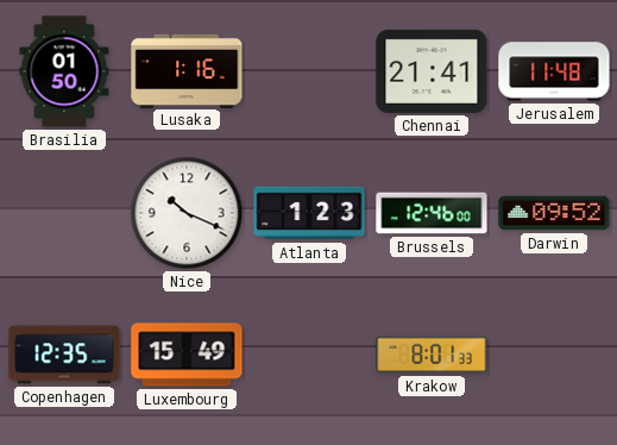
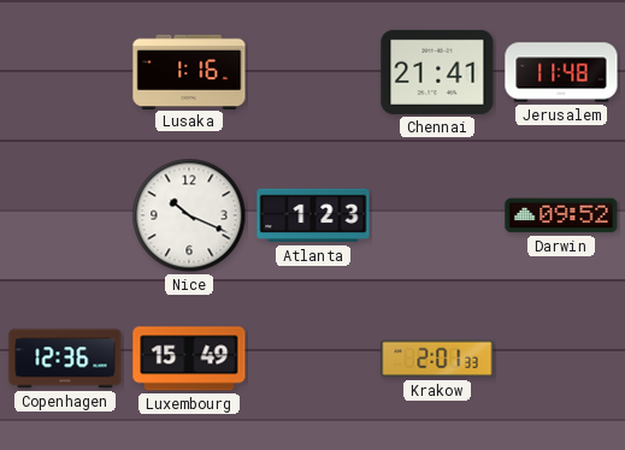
Brasilia: 01:50 -> none (64, 71)
Brussels: 12:46 -> none (432, 213)
Copenhagen: 12:35 -> 12:36 (65, 359)
Krakow: 8:01 -> 2:01 (437, 359)
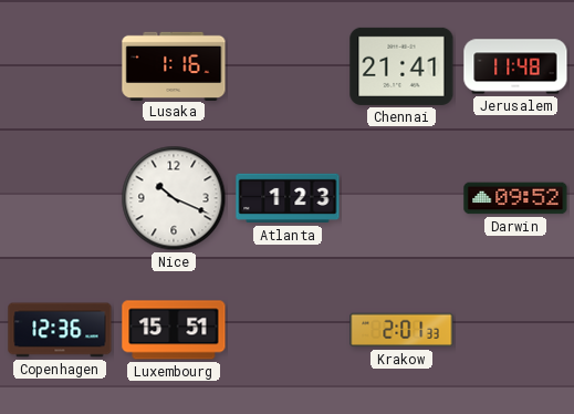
Luxembourg: 15:49 -> 15:51 (174, 330)
